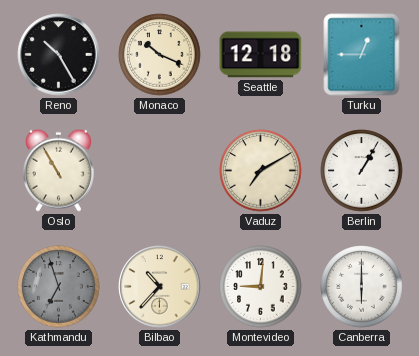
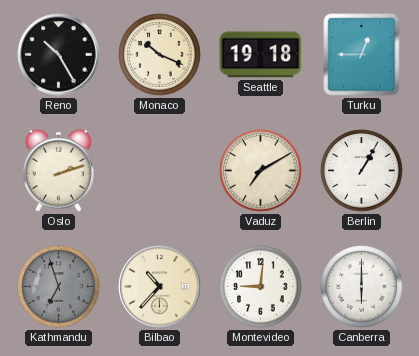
Seattle: 12:18 -> 19:18 (261, 55)
Oslo: 10:55 -> 2:12 (58, 170)
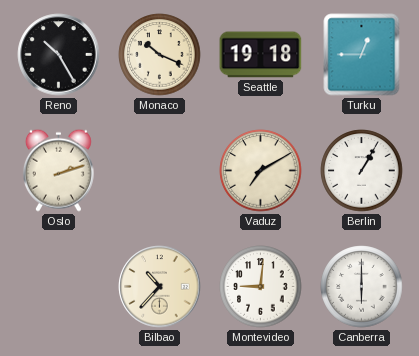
Kathmandu: 6:57 -> none (59, 287)
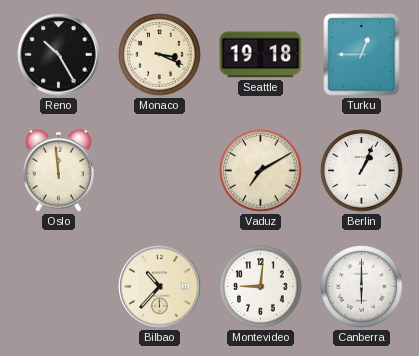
Monaco: 10:19 -> 3:19 (160, 55)
Oslo: 2:12 -> 11:59 (58, 170)
Berlin: 1:05 -> 1:04 (362, 171)
